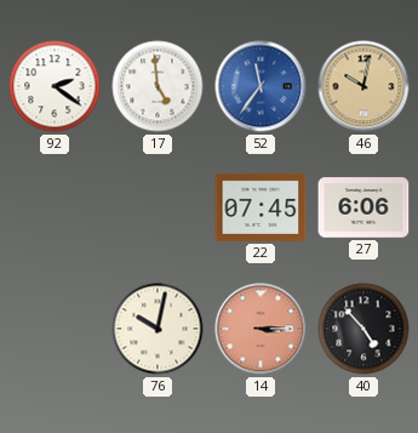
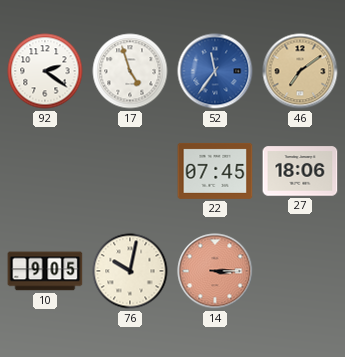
17: 4:59 -> 4:57 (130, 71)
46: 10:02 -> 7:09 (300, 71)
27: 6:06 -> 18:06 (300, 171)
10: none -> 9:05 (45, 271)
40: 4:53 -> none (363, 329)
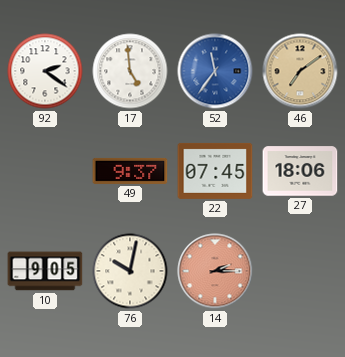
17: 4:57 -> 4:59 (130, 71)
49: none -> 9:37 (130, 171)
14: 3:15 -> 2:15 (215, 271)
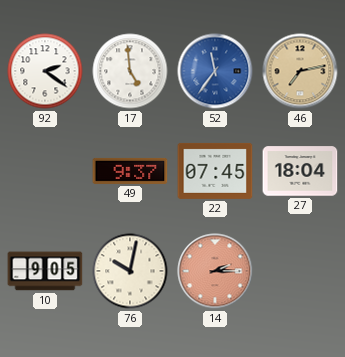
46: 7:09 -> 7:13 (300, 71)
27: 18:06 -> 18:04 (300, 171)
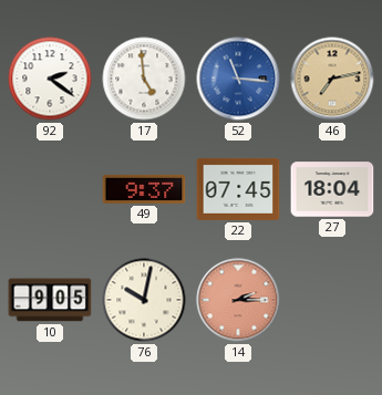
52: 11:36 -> 11:16 (238, 79)
